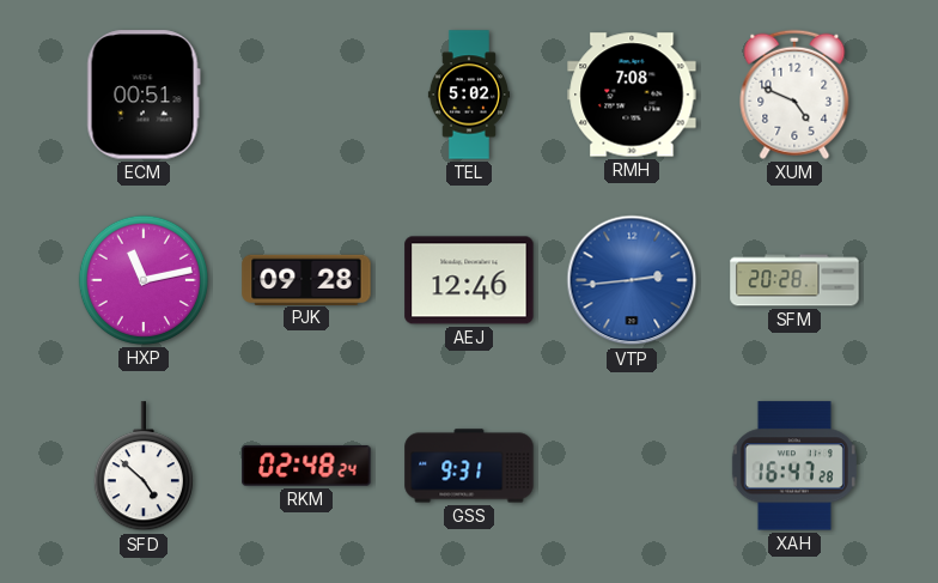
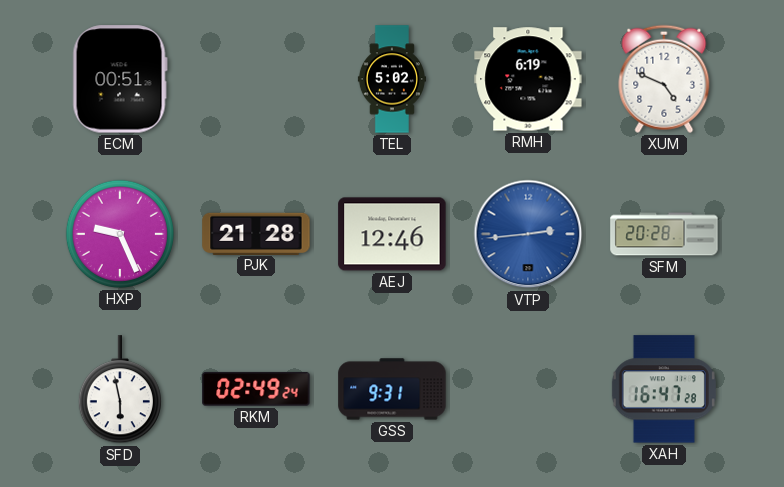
RMH: 7:08 -> 6:19 (528, 79)
HXP: 11:13 -> 9:26 (120, 234)
PJK: 09:28 -> 21:28 (256, 233)
SFD: 4:52 -> 5:58 (120, 390)
RKM: 02:48 -> 02:49 (256, 389)
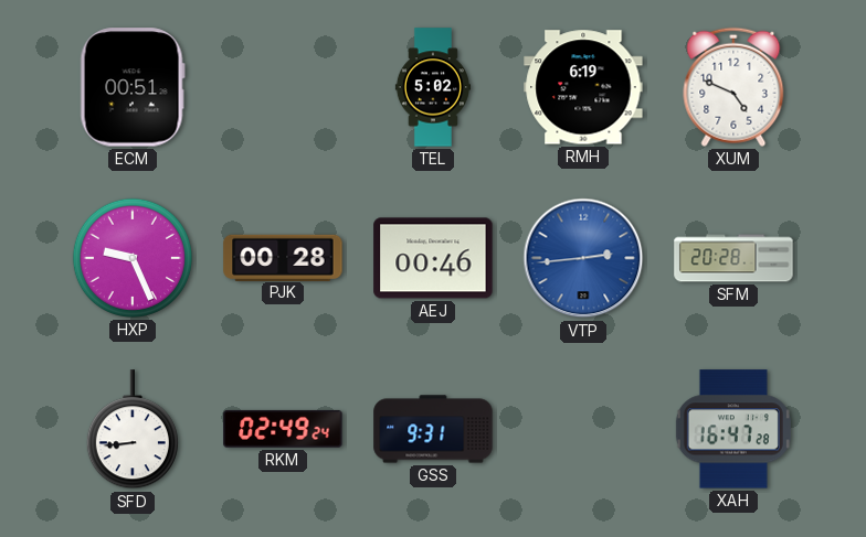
PJK: 21:28 -> 00:28 (283, 257)
AEJ: 12:46 -> 00:46 (433, 258)
SFD: 5:58 -> 8:44 (133, 430)
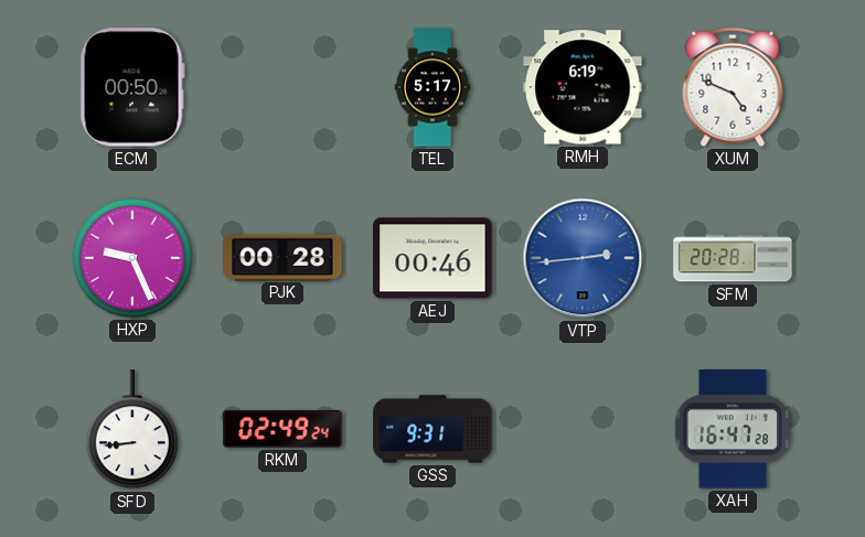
ECM: 00:51 -> 00:50 (132, 87)
TEL: 5:02 -> 5:17 (432, 87)
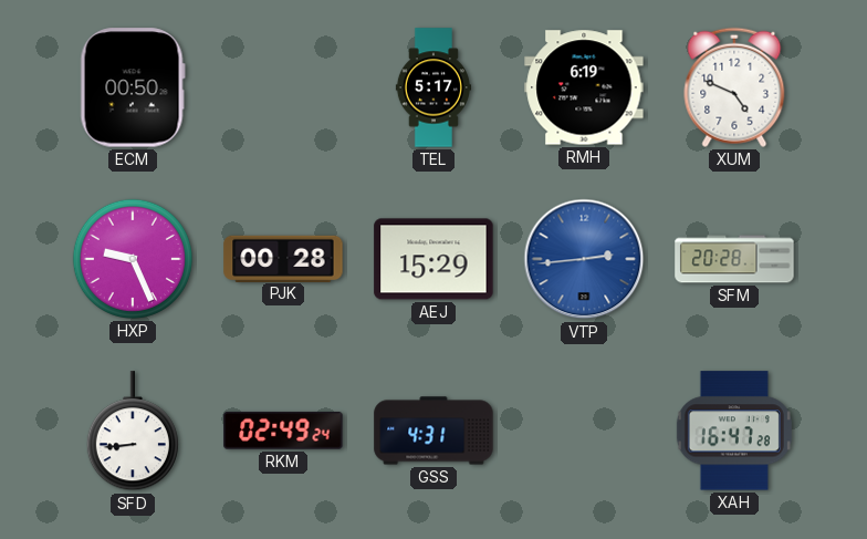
AEJ: 00:46 -> 15:29 (433, 259)
GSS: 9:31 -> 4:31 (433, 431)
